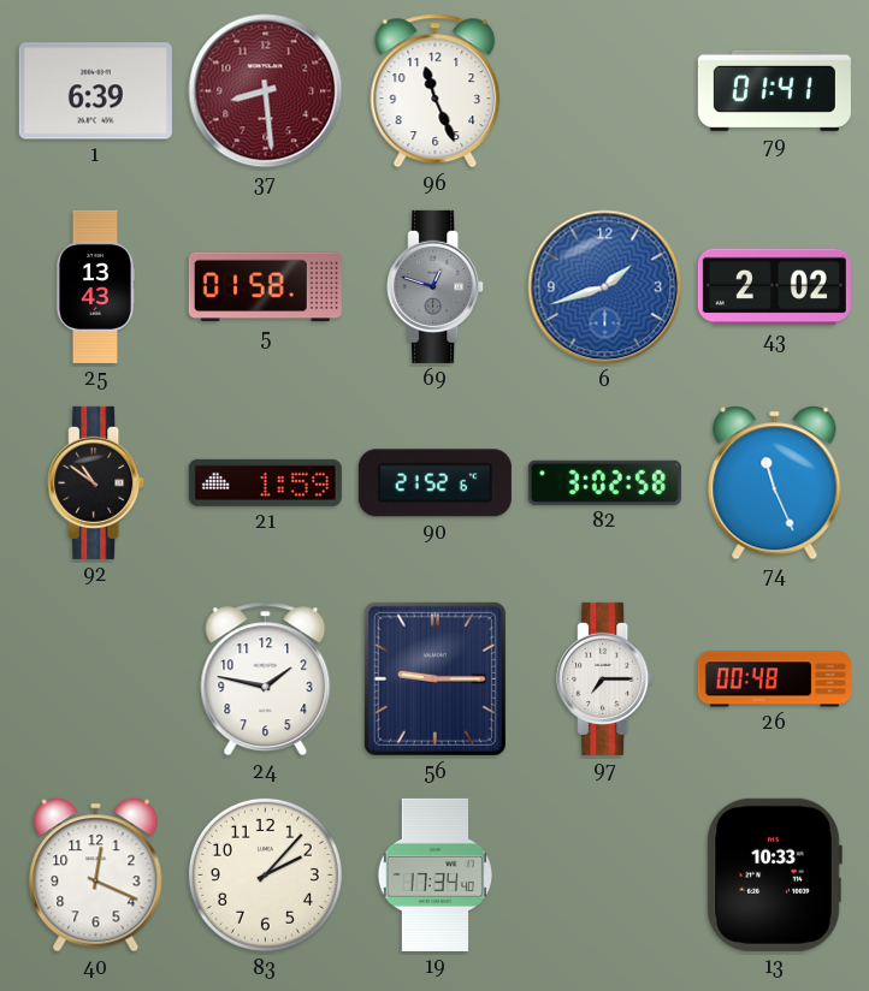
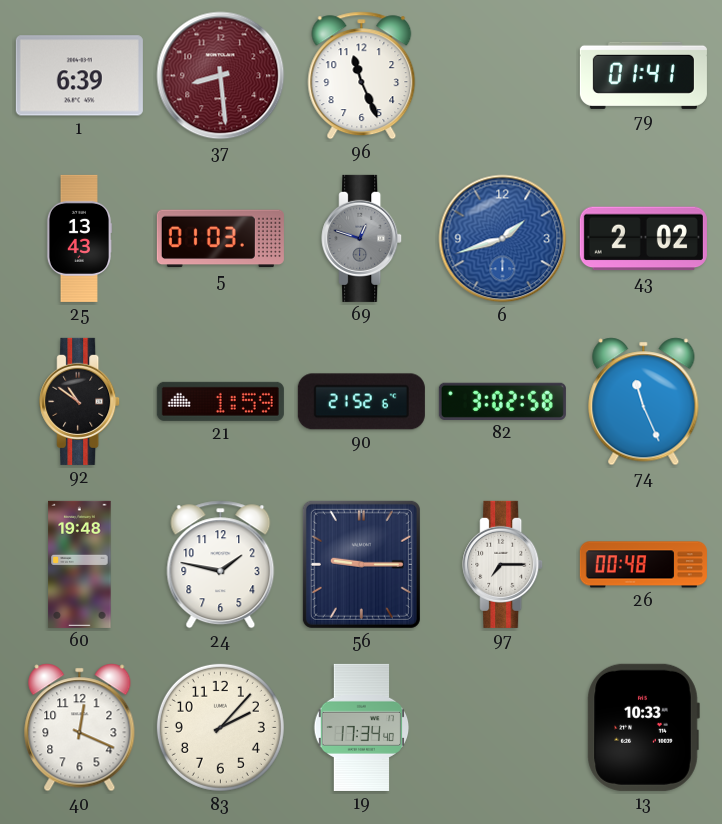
5: 01:58 -> 01:03 (220, 239)
60: none -> 19:48 (80, 564)
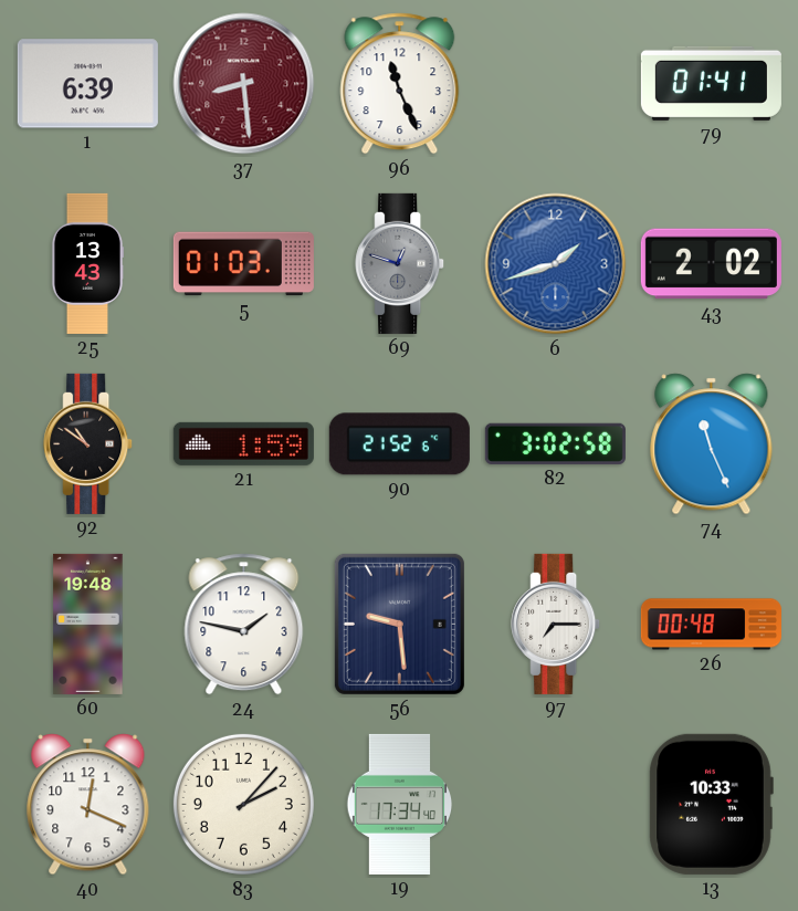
56: 9:15 -> 9:29 (399, 624)
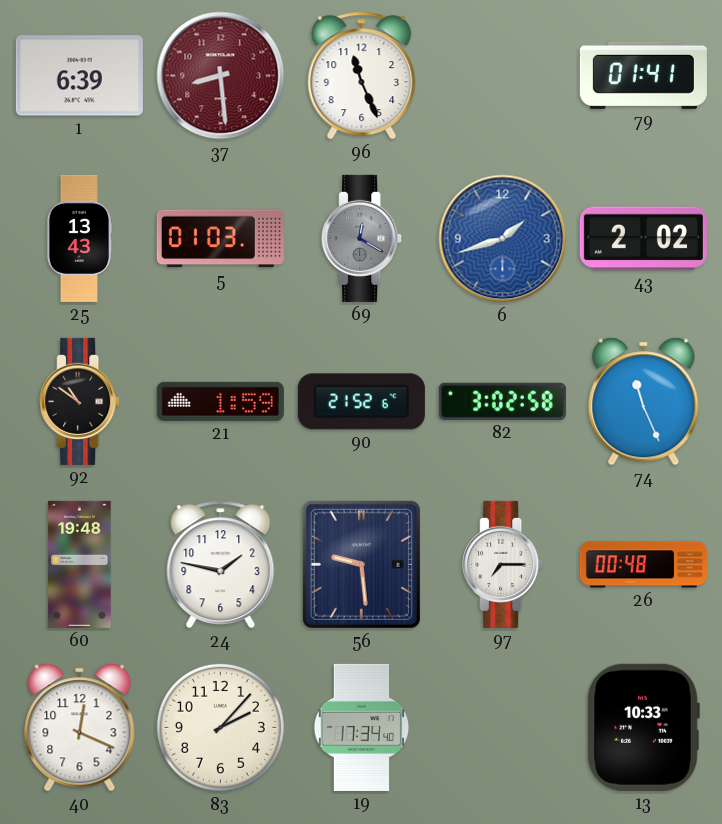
69: 12:48 -> 12:20 (362, 238)
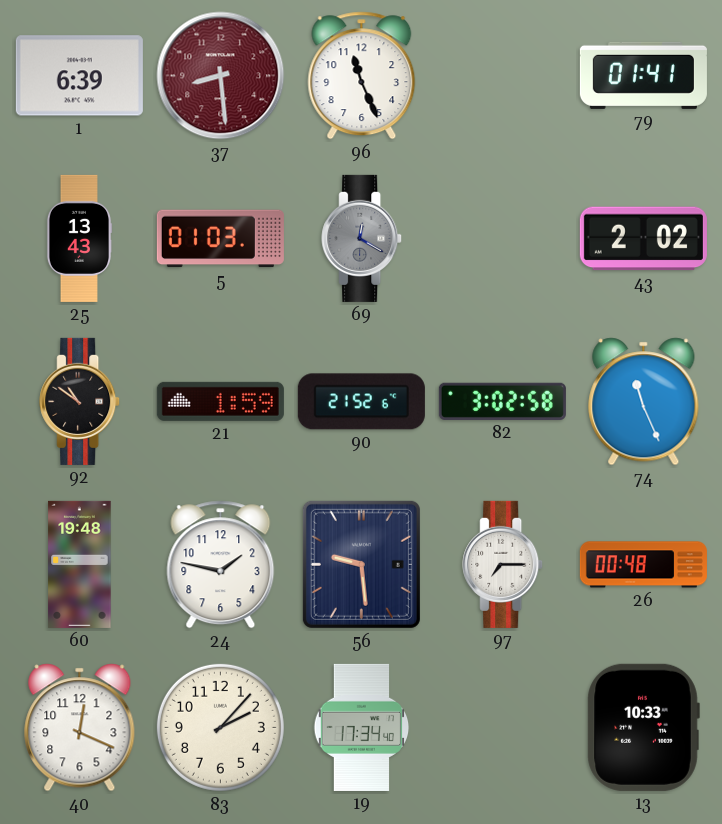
6: 1:42 -> none (503, 239)
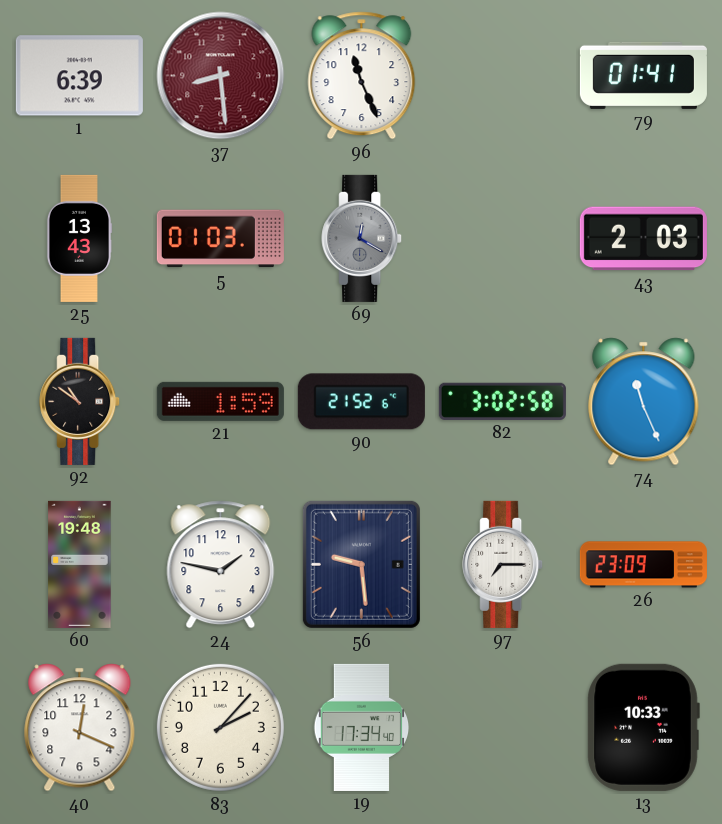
43: 2:02 -> 2:03 (643, 239)
26: 00:48 -> 23:09 (643, 565)
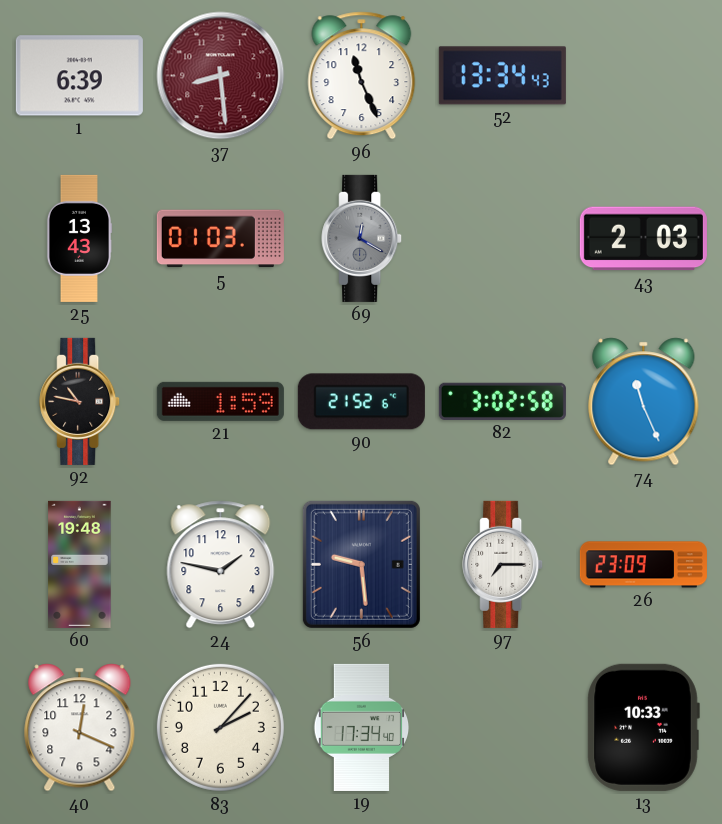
52: none -> 13:34 (502, 76)
79: 01:41 -> none (643, 75)
92: 10:51 -> 10:47 (80, 401)
